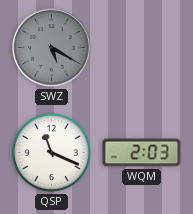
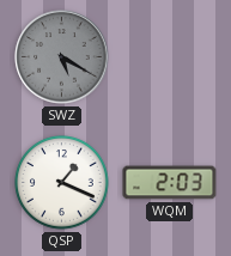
QSP: 11:19 -> 1:19 (62, 183)
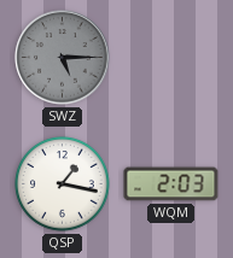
SWZ: 5:20 -> 5:15 (63, 58)
QSP: 1:19 -> 1:17 (63, 184)
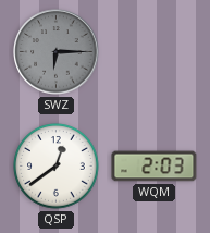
SWZ: 5:15 -> 6:15 (57, 52)
QSP: 1:17 -> 12:39 (57, 167)
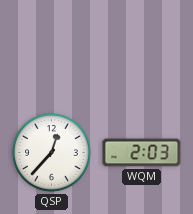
SWZ: 6:15 -> none (57, 52)
QSP: 12:39 -> 12:37 (52, 153)
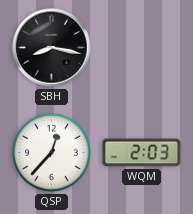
SBH: none -> 8:17 (52, 48)
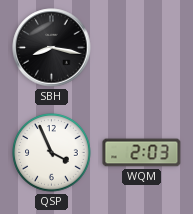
QSP: 12:37 -> 3:56 (52, 153)
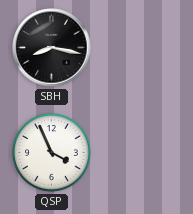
WQM: 2:03 -> none (142, 153)
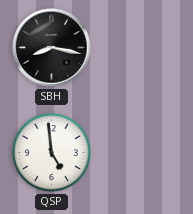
QSP: 3:56 -> 4:59 (52, 153)
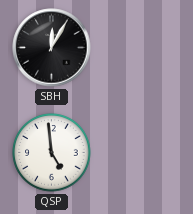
SBH: 8:17 -> 12:05 (52, 48)
